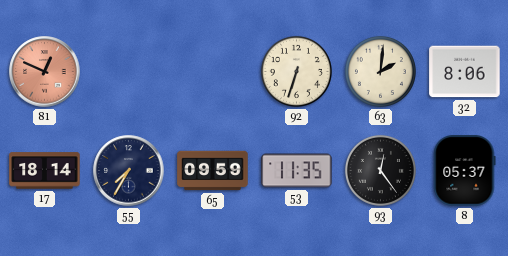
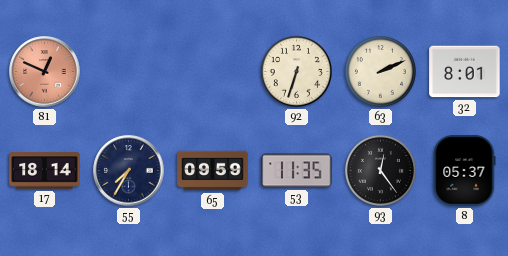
63: 2:01 -> 2:11 (380, 71)
32: 8:06 -> 8:01 (465, 72)
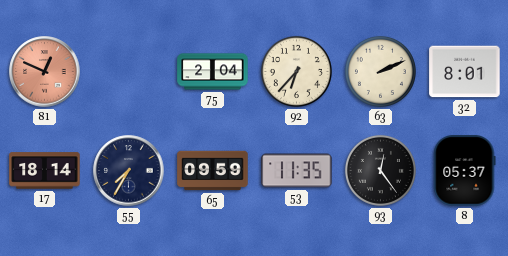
75: none -> 2:04 (213, 72)
92: 6:33 -> 6:37 (296, 71)
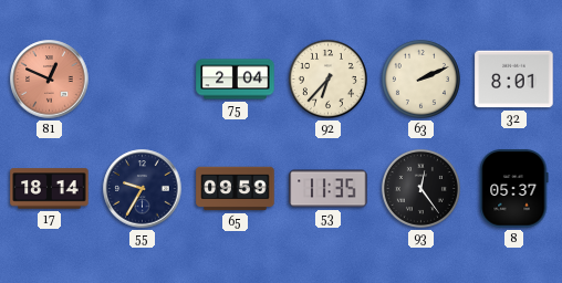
55: 7:35 -> 9:35 (143, 189)
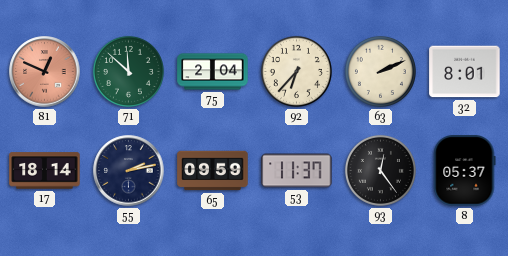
71: none -> 11:52 (128, 71)
55: 9:35 -> 2:13 (129, 171)
53: 11:35 -> 11:37 (297, 171)
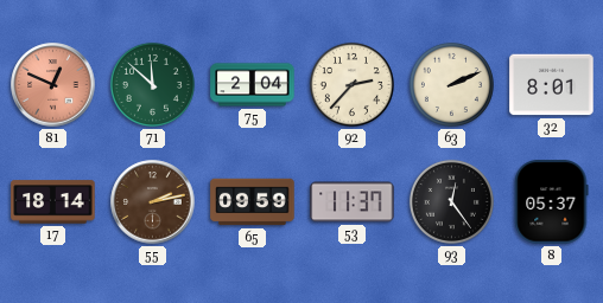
92: 6:37 -> 2:37 (351, 84)
55 dial: navy -> brown (153, 202)
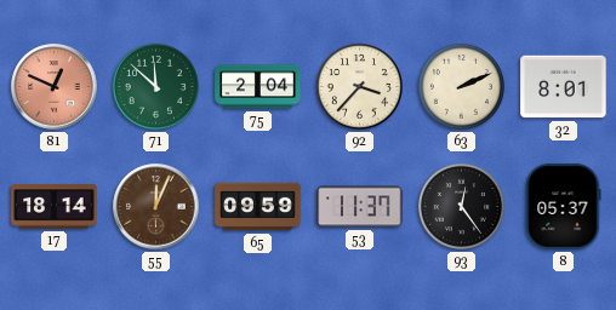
92: 2:37 -> 3:37 (359, 86)
55: 2:13 -> 12:04 (156, 207)
